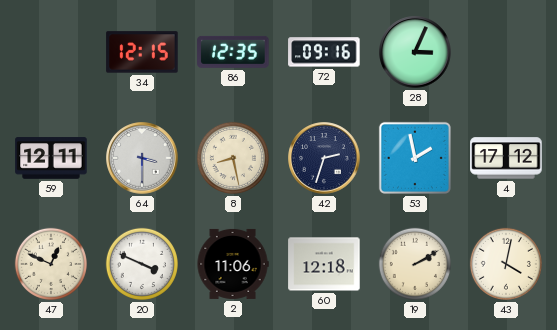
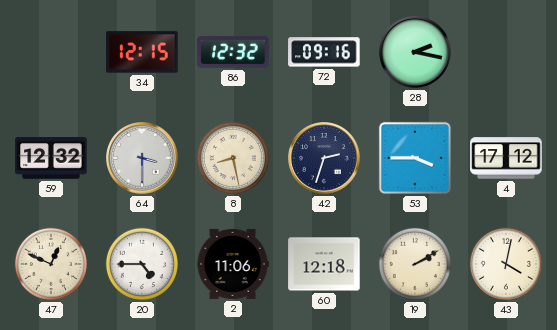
86: 12:35 -> 12:32 (233, 52)
28: 3:04 -> 2:17 (415, 52)
59: 12:11 -> 12:32 (51, 158)
53: 1:58 -> 3:45 (415, 158)
20: 3:49 -> 4:45 (142, 264)
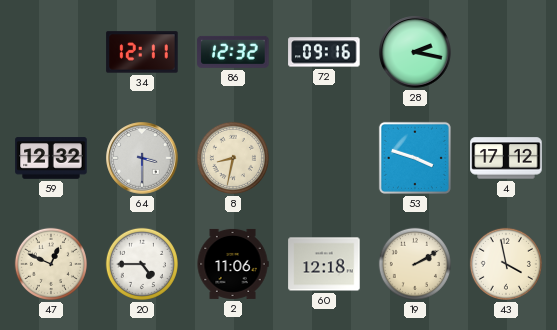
34: 12:15 -> 12:11 (142, 52)
8: 8:28 -> 8:32 (233, 158)
42: 2:33 -> none (324, 158)
53: 3:45 -> 3:48 (415, 158)
43: 4:02 -> 3:58 (506, 264)
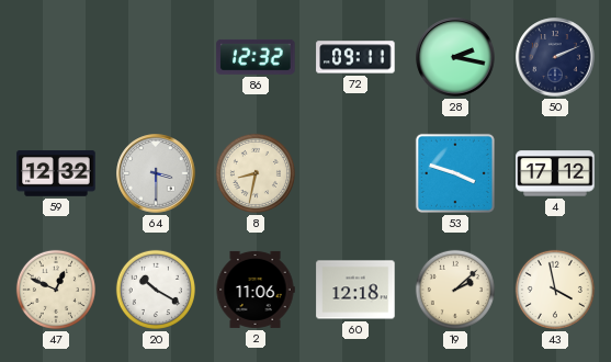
34: 12:11 -> none (142, 52)
72: 09:16 -> 09:11 (355, 57)
50: none -> 2:11 (555, 57)
20: 4:45 -> 10:20 (156, 290)
19: 2:10 -> 2:08 (455, 290)
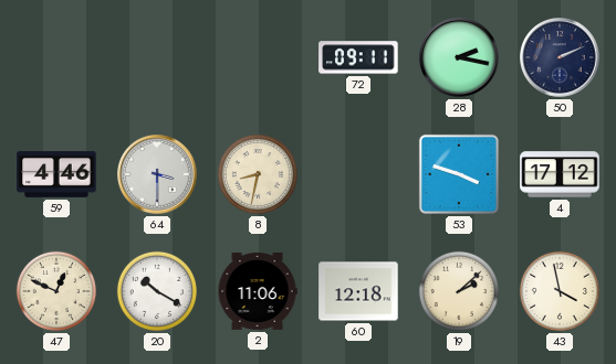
86: 12:32 -> none (256, 57)
59: 12:32 -> 4:46 (56, 174)
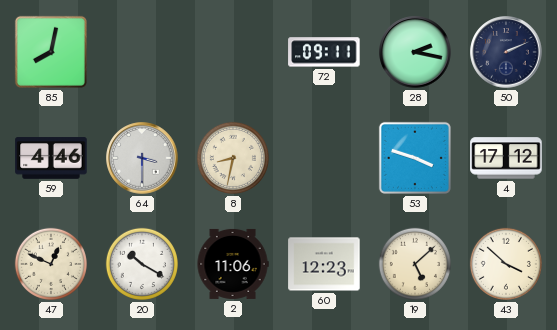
85: none -> 8:02 (51, 52)
60: 12:18 -> 12:23 (324, 264)
19: 2:08 -> 5:08 (415, 264)
43: 3:58 -> 3:52 (506, 264)
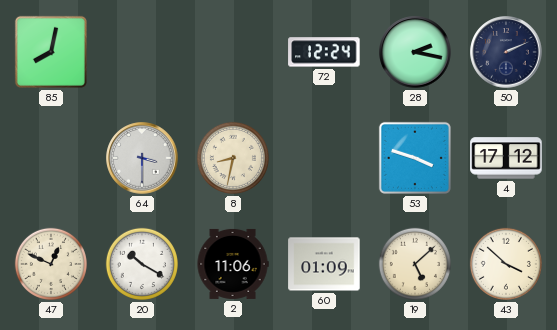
72: 09:11 -> 12:24 (324, 52)
59: 4:46 -> none (51, 158)
60: 12:23 -> 01:09 (324, 264)
